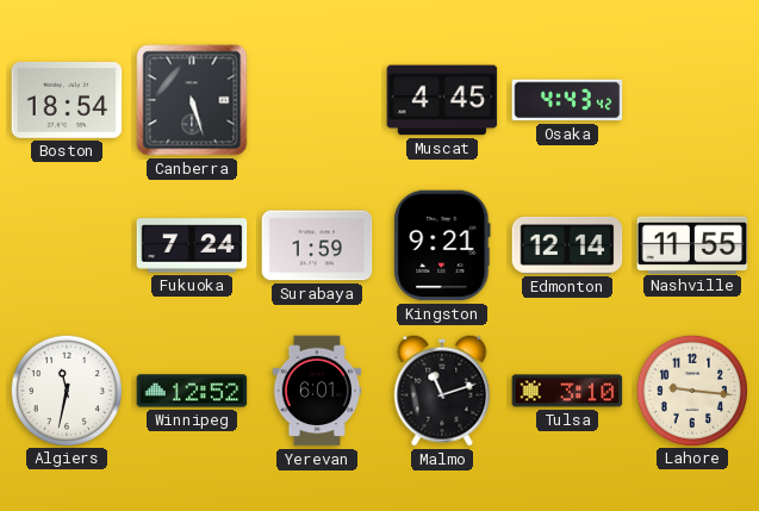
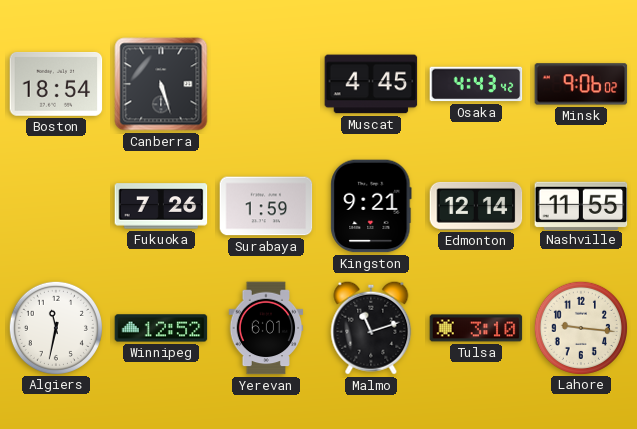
Minsk: none -> 9:06 (581, 84)
Fukuoka: 7:24 -> 7:26 (161, 206)
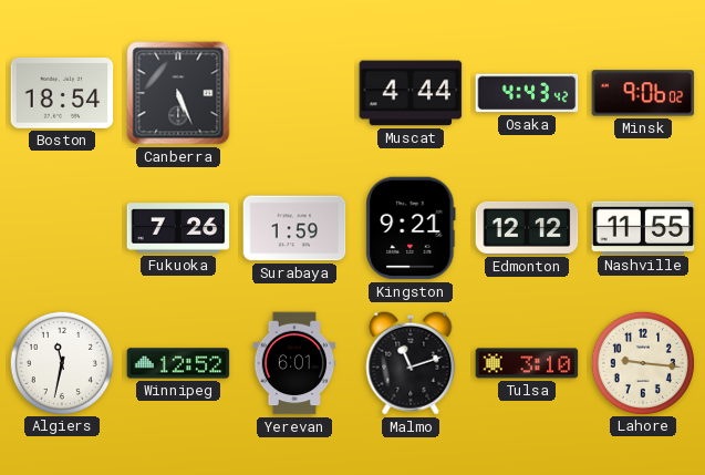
Canberra: 5:27 -> 5:26 (178, 93)
Muscat: 4:45 -> 4:44 (411, 93)
Edmonton: 12:14 -> 12:12 (527, 228)
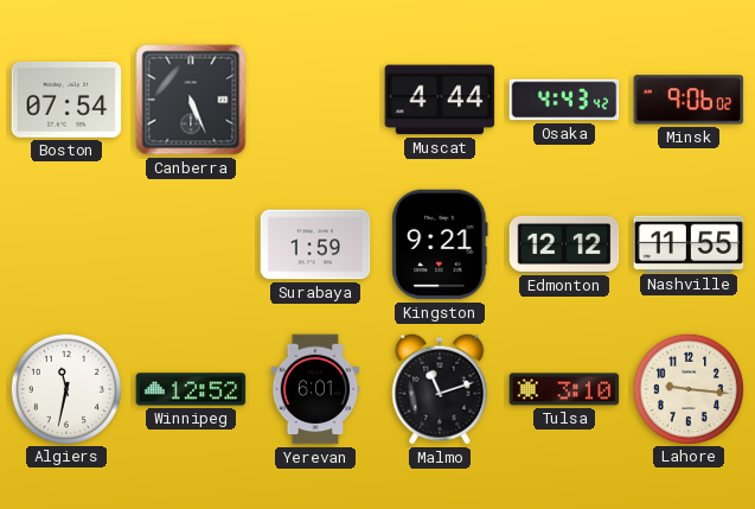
Boston: 18:54 -> 07:54 (66, 100)
Fukuoka: 7:26 -> none (178, 228)
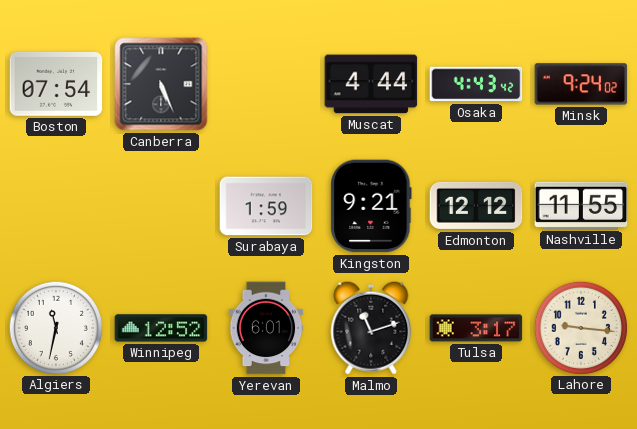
Minsk: 9:06 -> 9:24 (581, 84)
Tulsa: 3:10 -> 3:17 (476, 328)
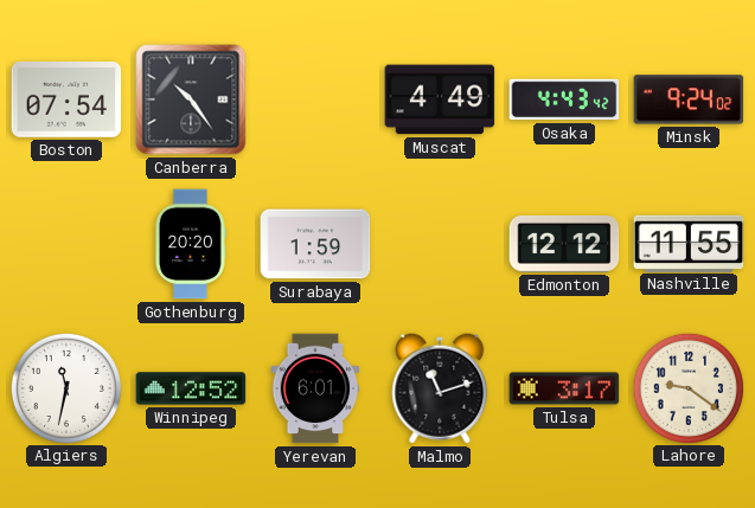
Canberra: 5:26 -> 10:24 (191, 99)
Muscat: 4:44 -> 4:49 (440, 99)
Gothenburg: none -> 20:20 (190, 244)
Kingston: 9:21 -> none (371, 206)
Lahore: 9:16 -> 9:21 (687, 387)
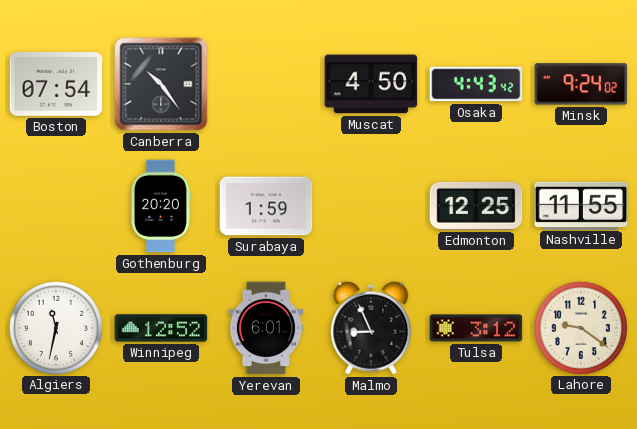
Muscat: 4:49 -> 4:50 (371, 84)
Edmonton: 12:12 -> 12:25 (476, 206)
Malmo: 11:12 -> 8:56 (371, 328)
Tulsa: 3:17 -> 3:12 (476, 328)
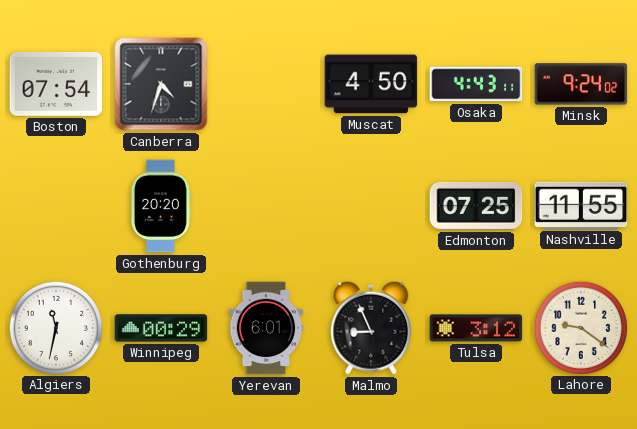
Canberra: 10:24 -> 4:33 (161, 84)
Osaka: 4:43:42 -> 4:43:11 (476, 84)
Surabaya: 1:59 -> none (266, 206)
Edmonton: 12:25 -> 07:25 (476, 206)
Winnipeg: 12:52 -> 00:29 (161, 328)
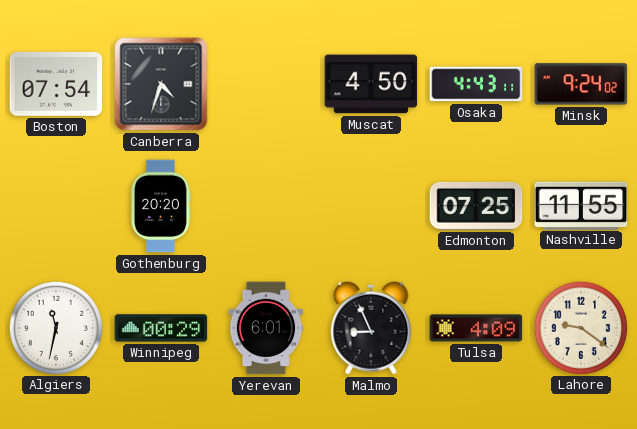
Tulsa: 3:12 -> 4:09 (476, 328)
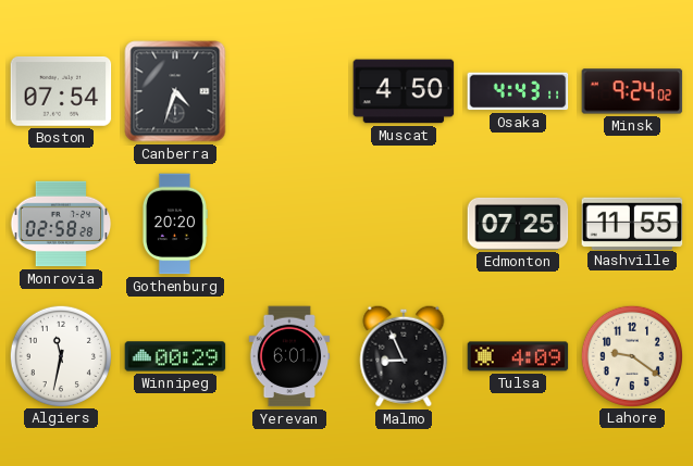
Monrovia: none -> 02:58 (61, 224)
